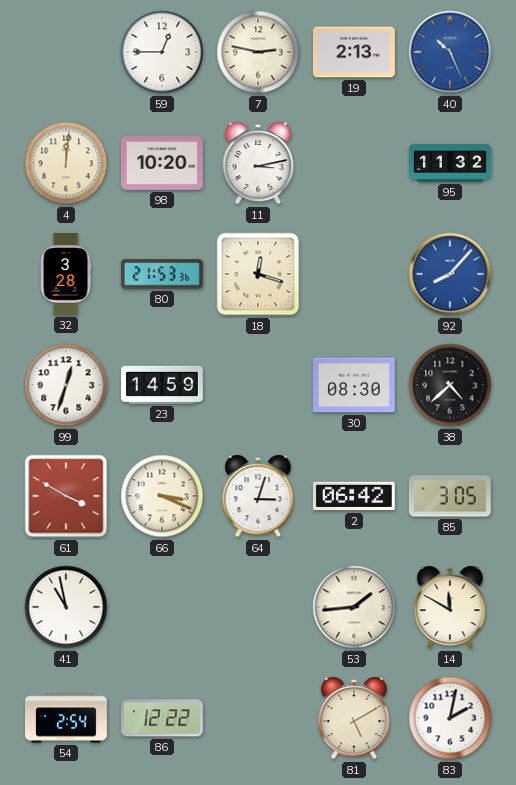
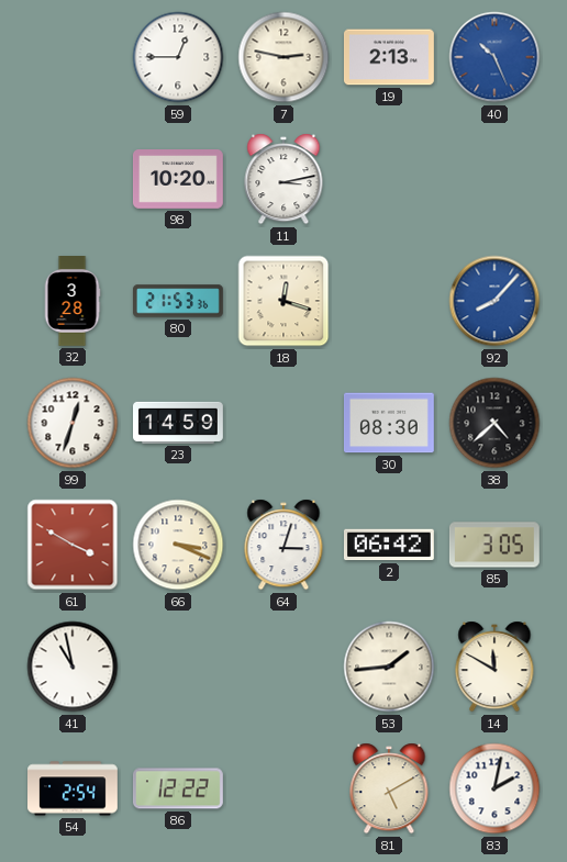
4: 12:01 -> none (66, 163)
95: 11:32 -> none (451, 163)
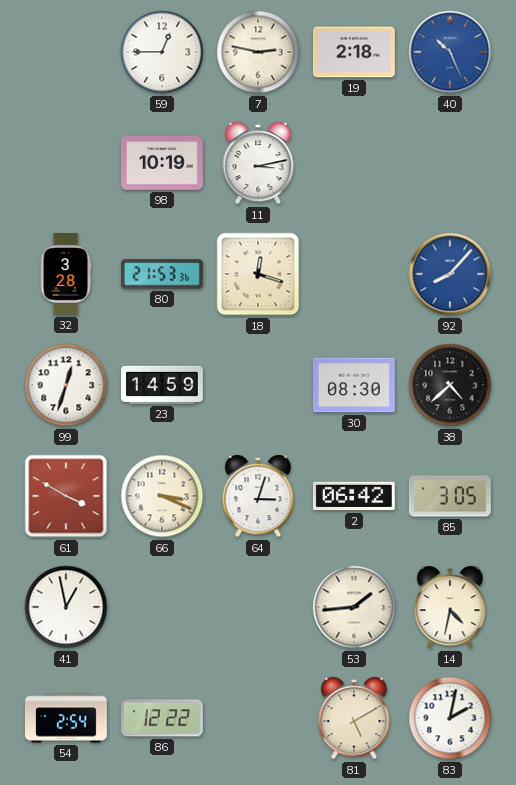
19: 2:13 -> 2:18 (354, 52)
98: 10:20 -> 10:19 (162, 164)
41: 10:58 -> 12:58 (66, 607)
14: 11:50 -> 4:32 (450, 607)
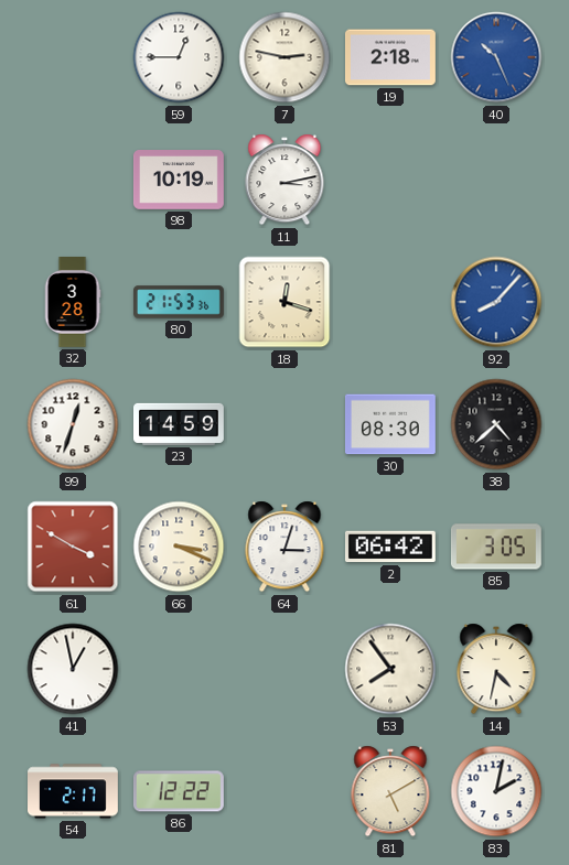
53: 1:44 -> 7:54 (390, 669)
54: 2:54 -> 2:17 (74, 791)
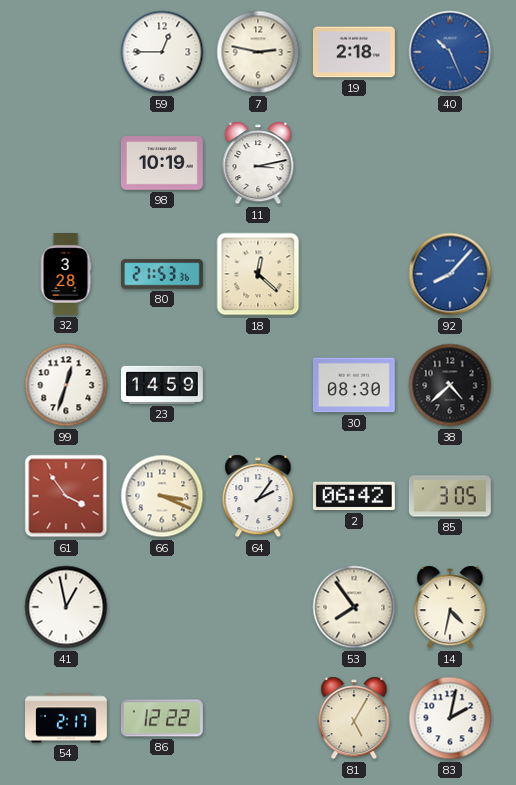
18: 12:18 -> 12:22 (258, 274)
61: 3:50 -> 3:54 (66, 496)
64: 3:03 -> 2:06 (258, 496)
81: 5:10 -> 5:05 (354, 718)
